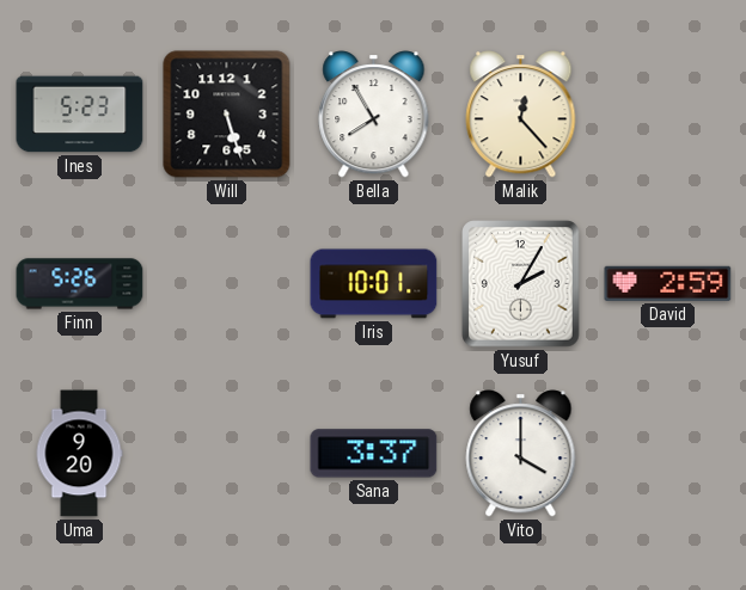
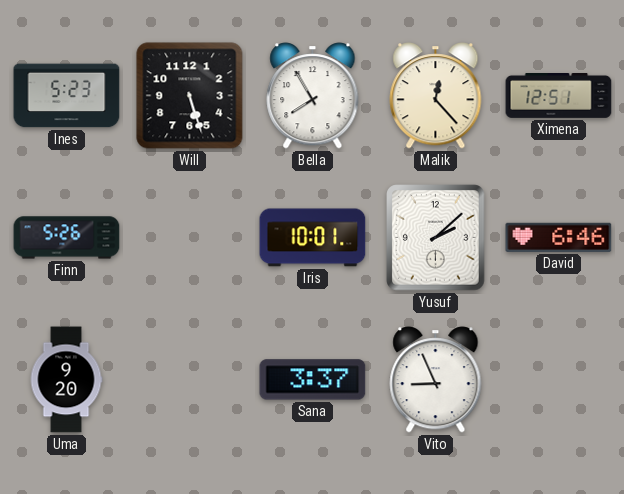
Ximena: none -> 12:51 (559, 96)
Yusuf: 2:05 -> 2:08 (436, 238)
David: 2:59 -> 6:46 (559, 237)
Vito: 4:00 -> 8:56 (436, 380)
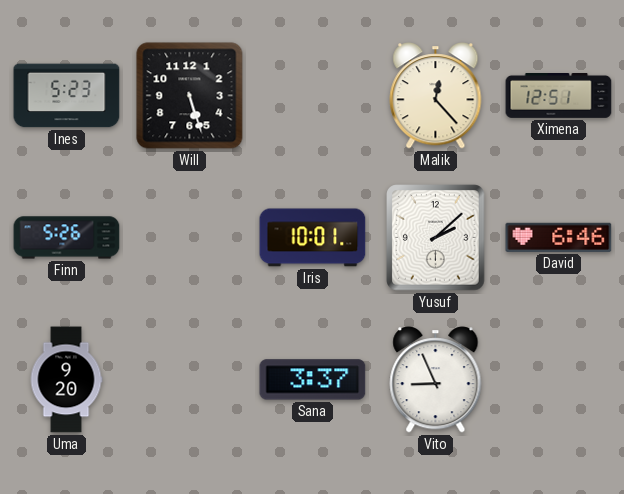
Bella: 7:55 -> none (313, 96)
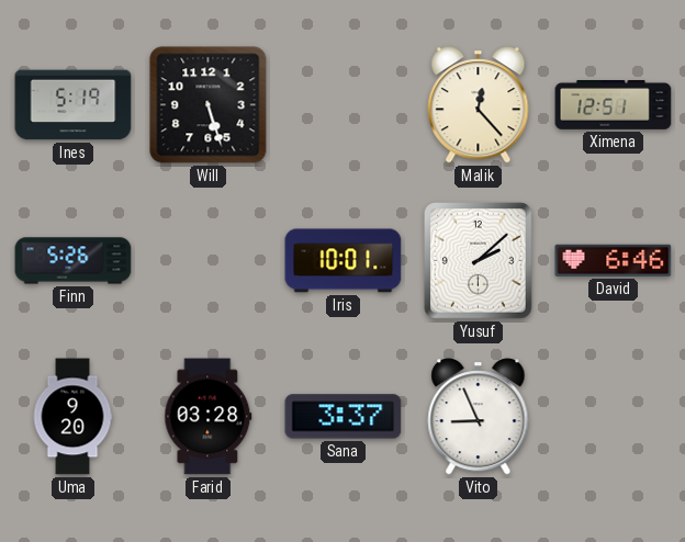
Ines: 5:23 -> 5:19 (74, 105)
Farid: none -> 03:28 (209, 417)
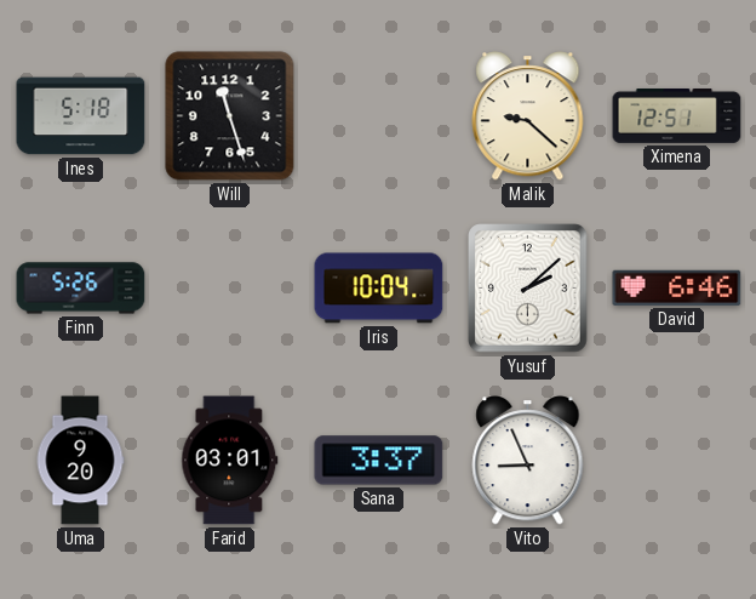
Ines: 5:19 -> 5:18 (81, 116)
Will: 5:27 -> 11:27 (230, 116)
Malik: 12:23 -> 9:22 (528, 116)
Iris: 10:01 -> 10:04 (379, 289)
Farid: 03:28 -> 03:01 (230, 461)
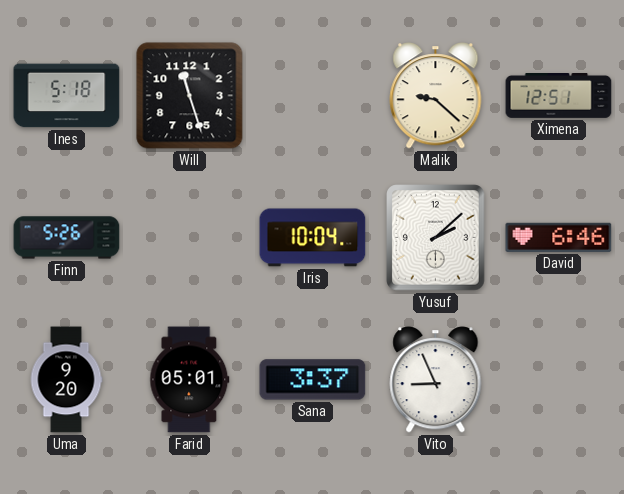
Farid: 03:01 -> 05:01 (190, 380)
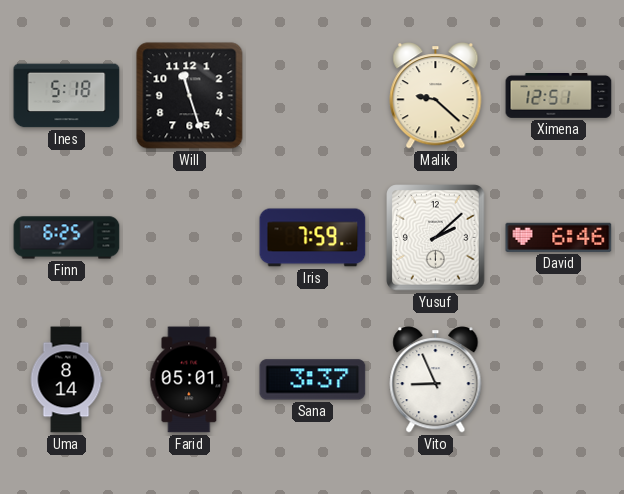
Finn: 5:26 -> 6:25 (67, 238)
Iris: 10:04 -> 7:59 (313, 238)
Uma: 9:20 -> 8:14 (66, 380)
